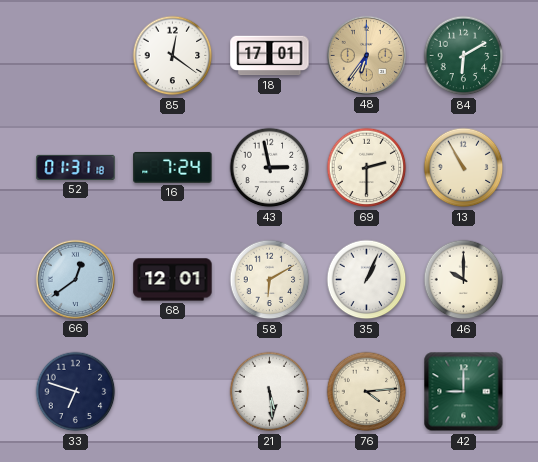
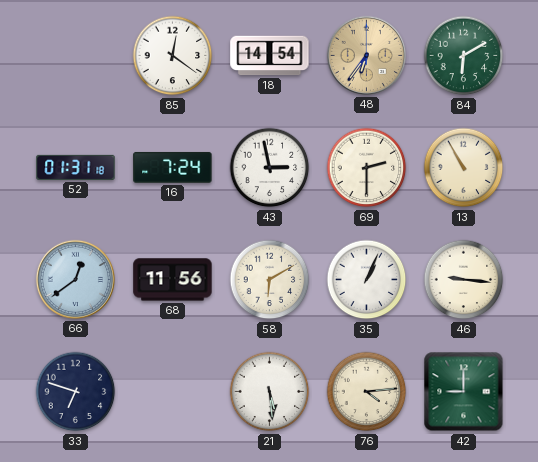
18: 17:01 -> 14:54 (270, 56)
68: 12:01 -> 11:56 (173, 280)
46: 10:00 -> 9:16 (464, 280)
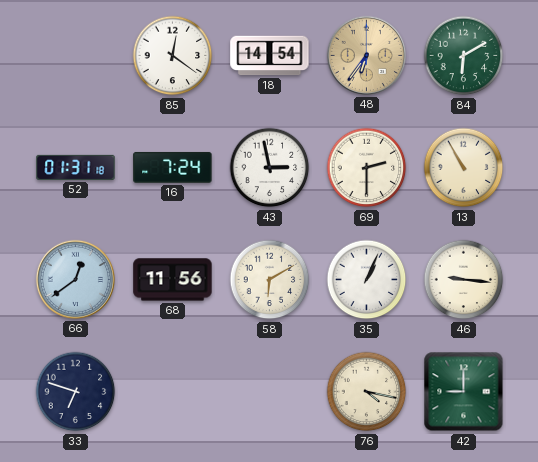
21: 5:29 -> none (270, 392)
76: 4:14 -> 4:17 (367, 392)
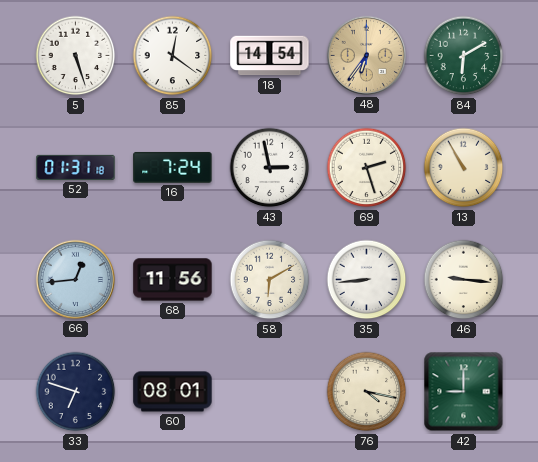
5: none -> 5:27 (76, 56)
69: 2:30 -> 2:27 (367, 168)
66: 12:39 -> 12:44 (75, 279)
35: 1:04 -> 8:44 (367, 280)
60: none -> 08:01 (173, 392)
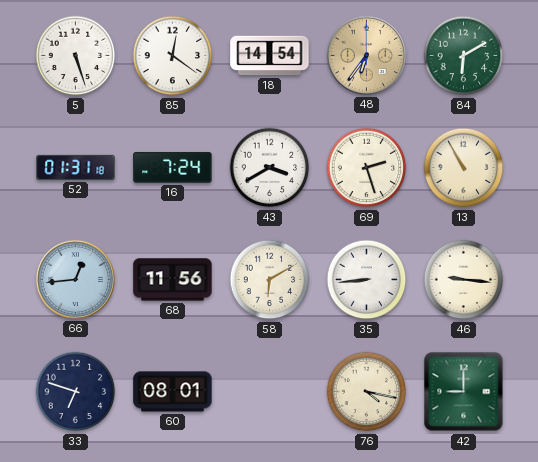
43: 2:58 -> 3:40 (270, 168)
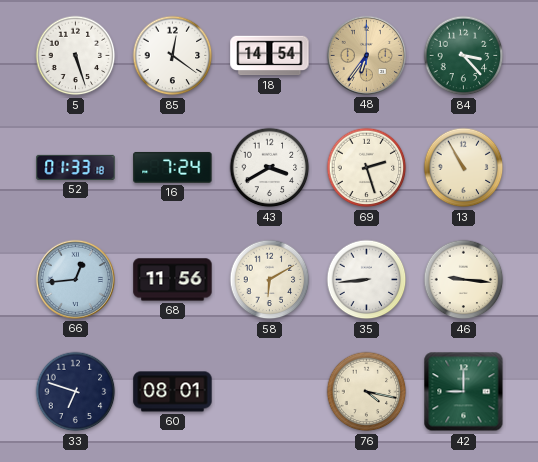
84: 6:10 -> 3:23 (464, 56)
52: 01:31 -> 01:33 (76, 167)
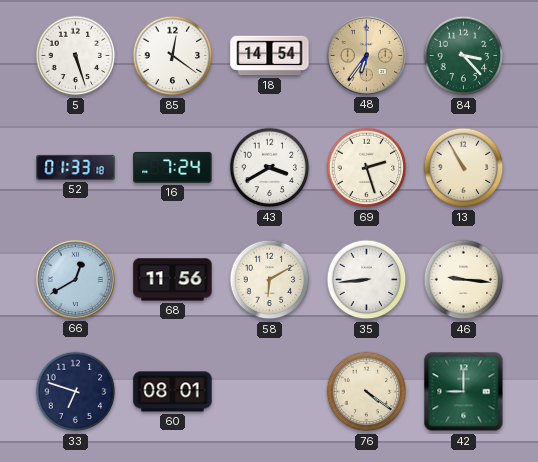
66: 12:44 -> 12:40 (75, 279)
76: 4:17 -> 4:21 (367, 392)
